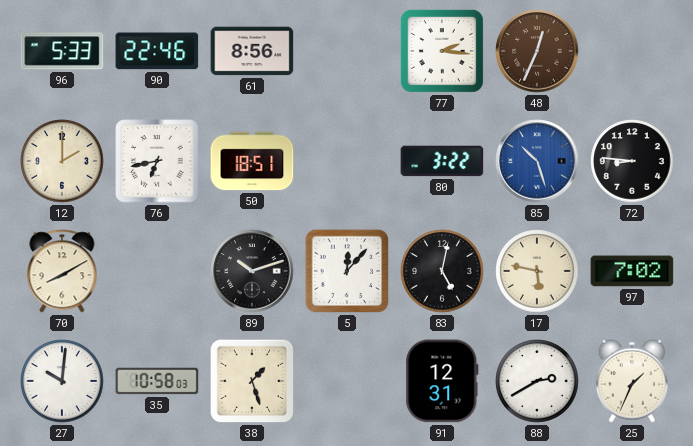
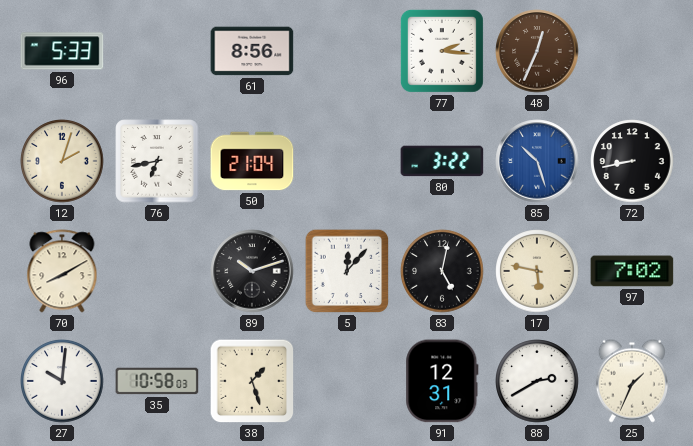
90: 22:46 -> none (157, 51)
12: 2:00 -> 2:03 (62, 161)
50: 18:51 -> 21:04 (252, 161)
72: 8:46 -> 8:43 (632, 161)
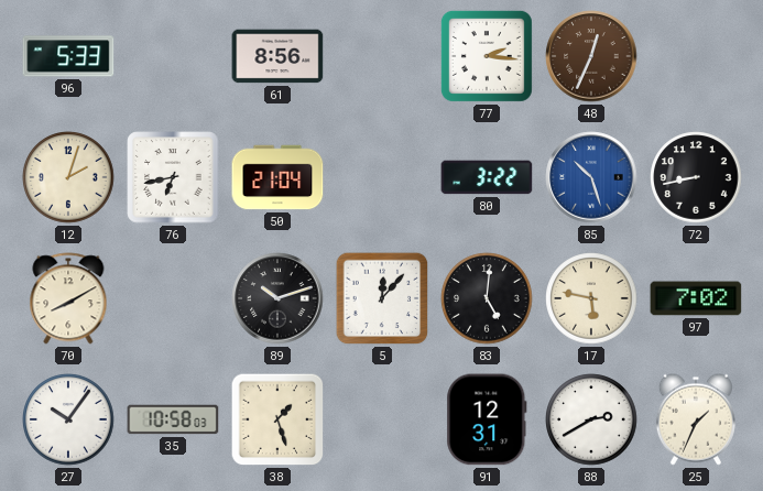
83: 5:02 -> 5:01 (487, 298)
27: 10:01 -> 10:06 (68, 419)
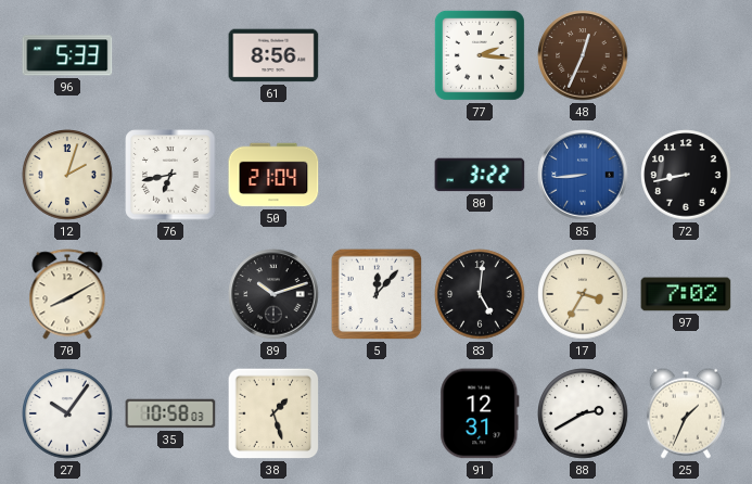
85: 10:27 -> 8:44 (583, 175)
17: 5:47 -> 3:35 (583, 294)
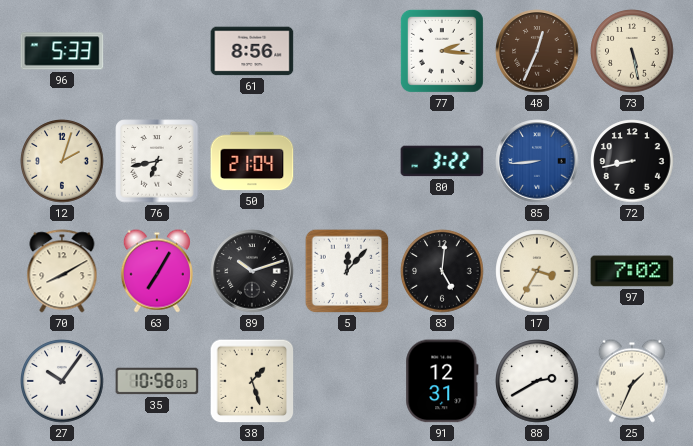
73: none -> 5:28 (632, 51)
63: none -> 7:05 (157, 271)
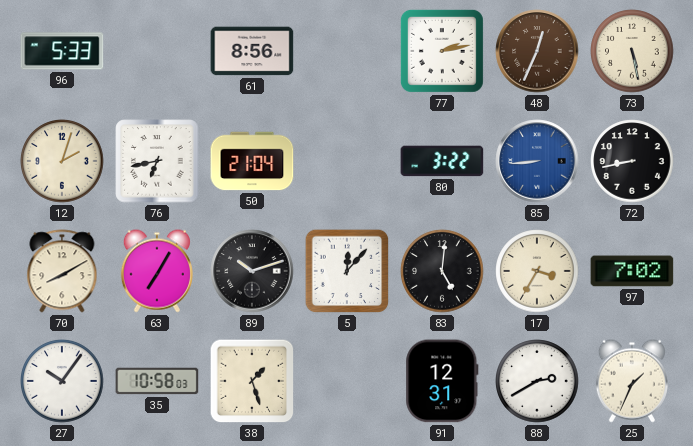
77: 2:16 -> 2:13 (442, 51)
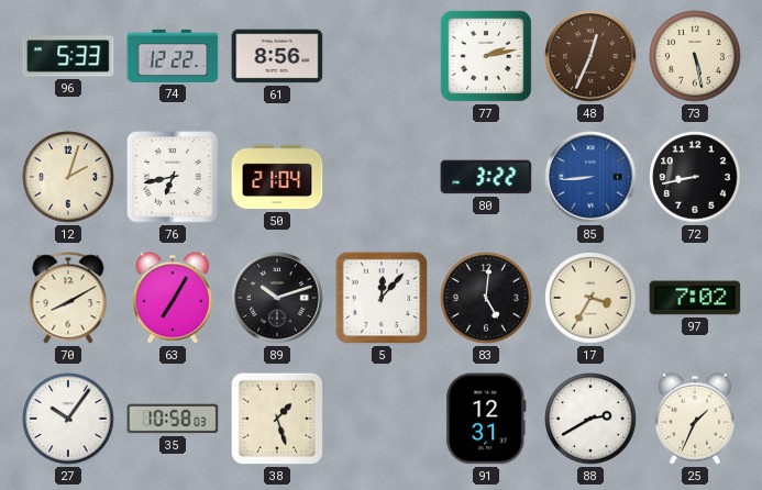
74: none -> 12:22 (173, 56)
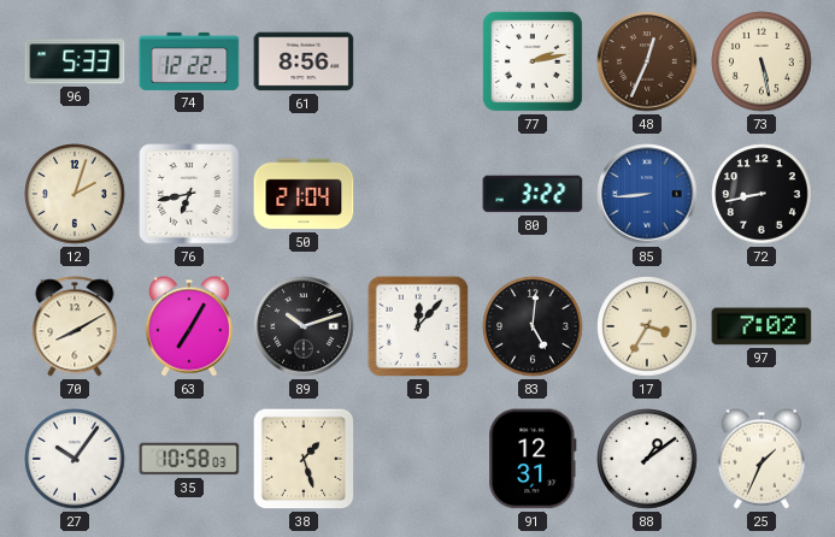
88: 2:40 -> 1:09 (647, 459)
